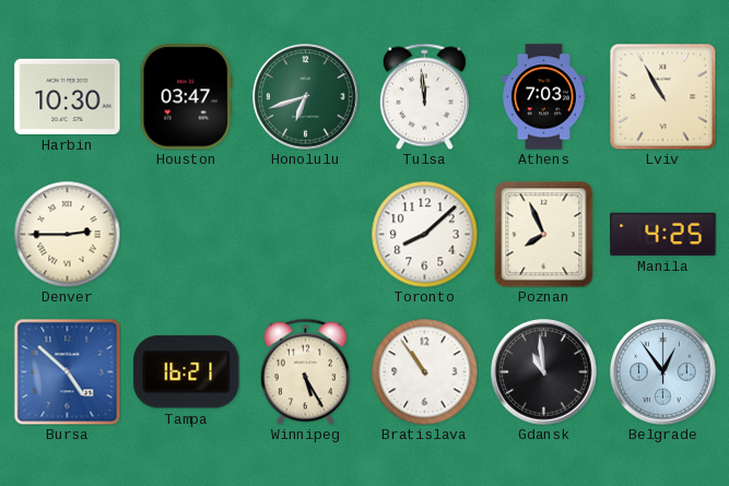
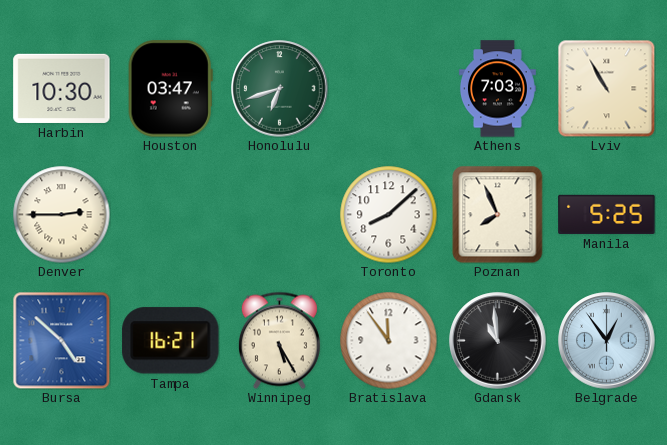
Tulsa: 11:59 -> none (424, 96)
Manila: 4:25 -> 5:25 (607, 214)
Bratislava: 10:54 -> 11:54 (388, 340)
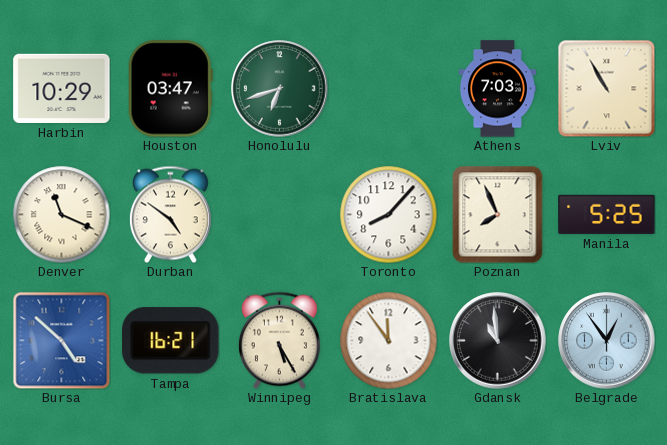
Harbin: 10:30 -> 10:29 (62, 88)
Denver: 2:45 -> 11:19 (61, 214)
Durban: none -> 4:51 (170, 214)
Toronto: 8:08 -> 8:07 (388, 214)
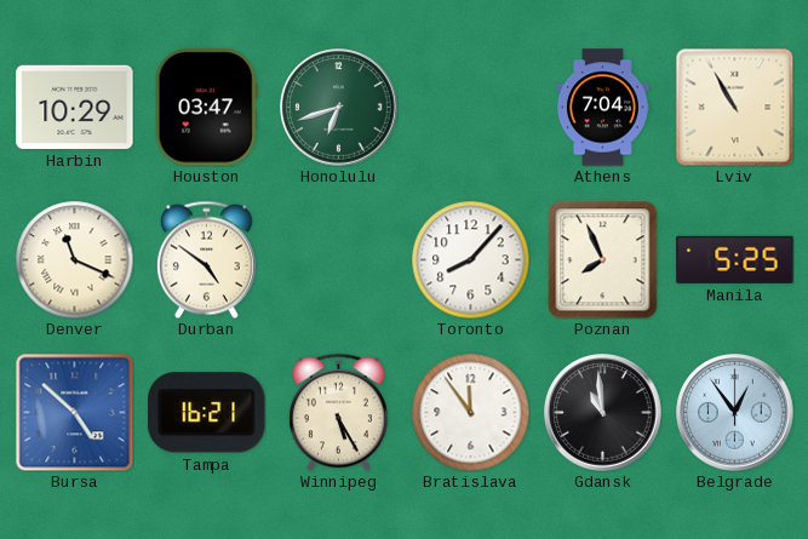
Athens: 7:03 -> 7:04 (602, 108)
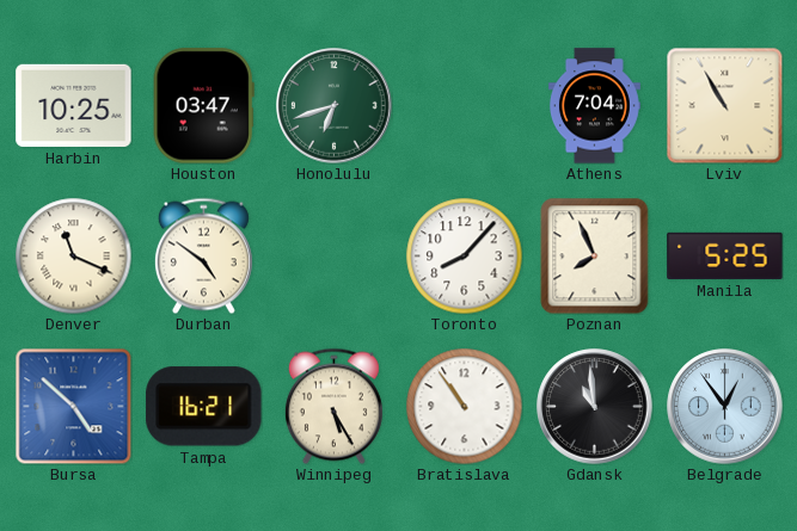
Harbin: 10:29 -> 10:25 (74, 105)
Bratislava: 11:54 -> 10:54 (464, 406)
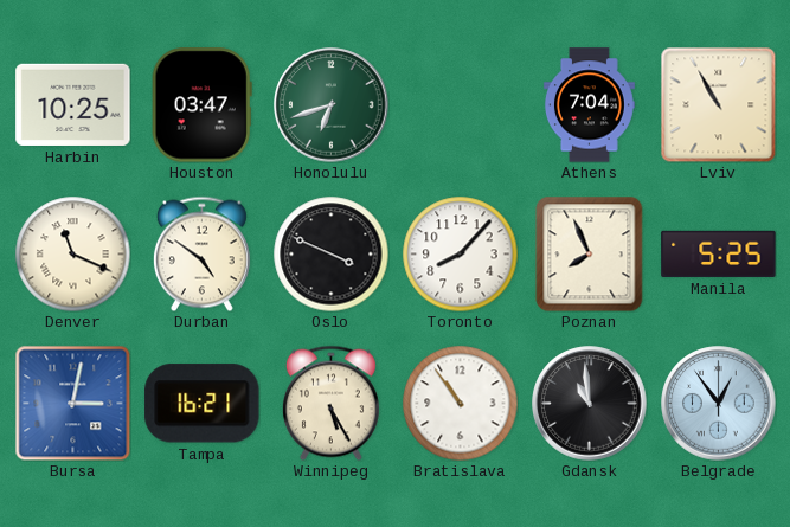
Oslo: none -> 3:49 (330, 253)
Bursa: 4:52 -> 3:02 (72, 403)
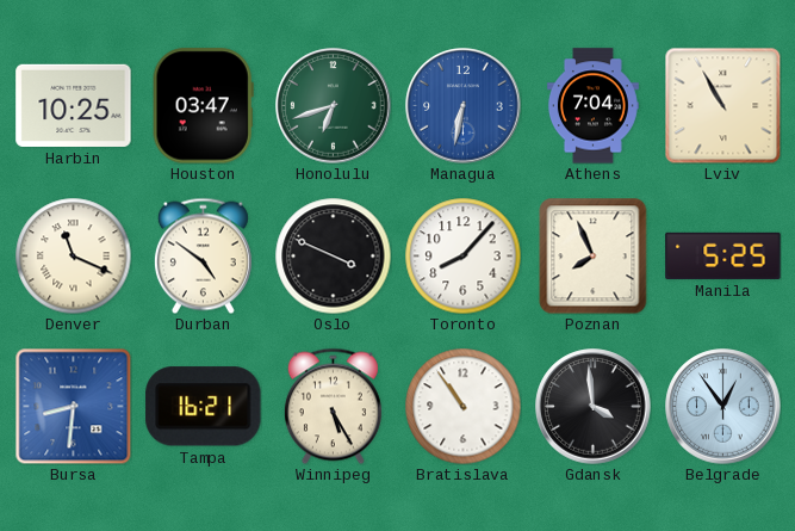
Managua: none -> 6:32 (464, 106)
Bursa: 3:02 -> 8:31 (73, 406)
Gdansk: 10:59 -> 3:59 (594, 407)
